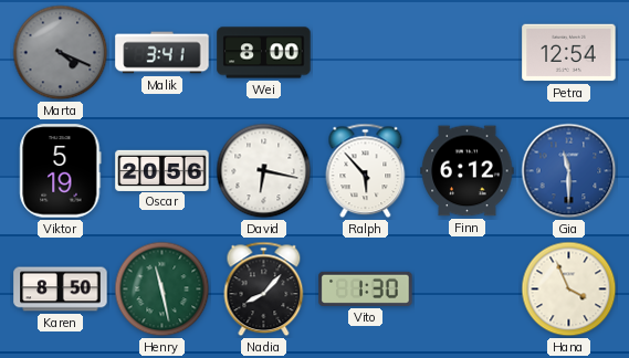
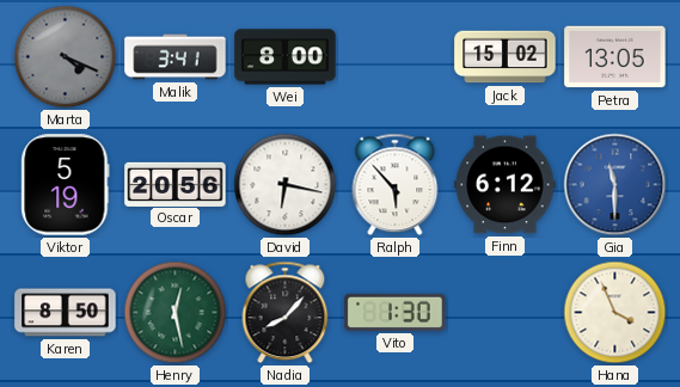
Jack: none -> 15:02 (506, 57)
Petra: 12:54 -> 13:05 (615, 57)
Henry: 11:28 -> 12:28 (176, 313)
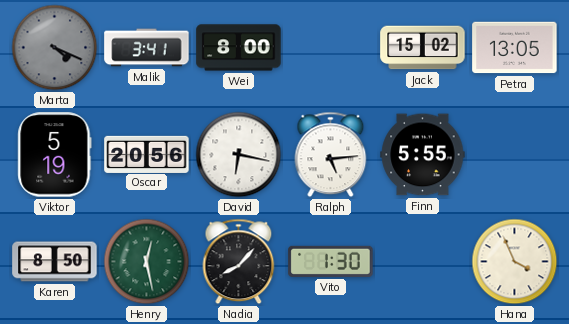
Ralph: 5:53 -> 5:14 (331, 155)
Finn: 6:12 -> 5:55 (423, 155)
Gia: 11:30 -> none (615, 185)
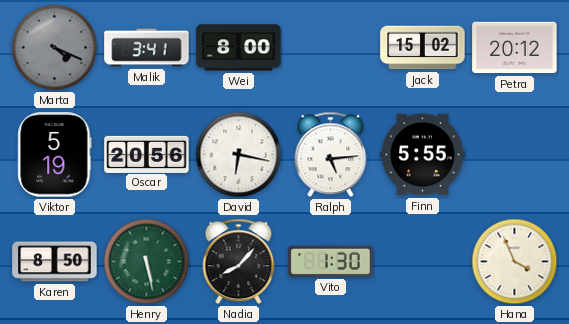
Petra: 13:05 -> 20:12 (515, 48)
Henry: 12:28 -> 5:28 (147, 262)
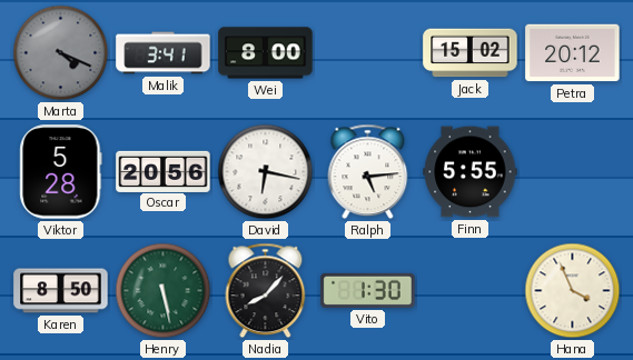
Viktor: 5:19 -> 5:28 (61, 172)
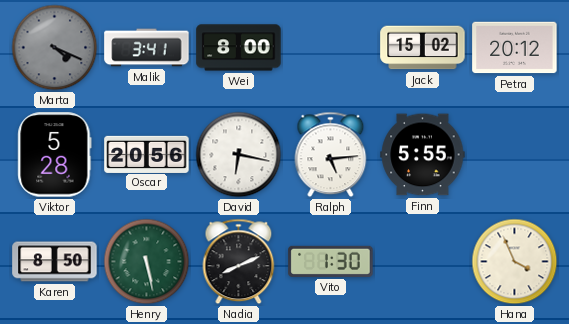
Nadia: 8:07 -> 8:11 (239, 262)
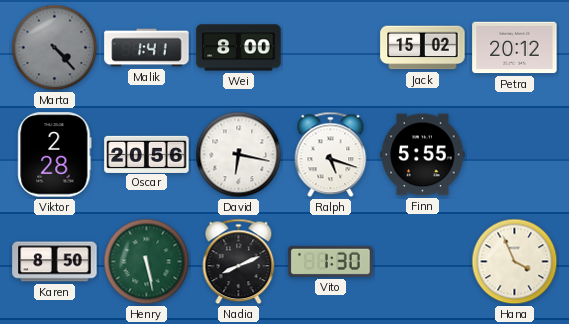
Marta: 4:19 -> 4:23 (55, 48)
Malik: 3:41 -> 1:41 (147, 48)
Viktor: 5:28 -> 2:28 (55, 155)
Ralph: 5:14 -> 5:18 (331, 155)
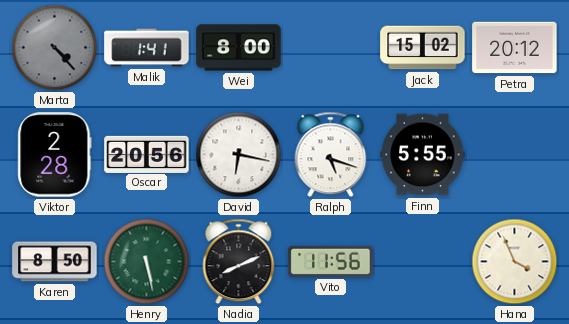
Vito: 1:30 -> 11:56 (331, 261)
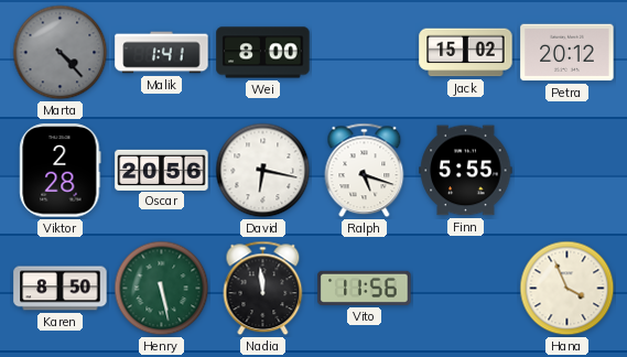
Nadia: 8:11 -> 11:59 (263, 289)
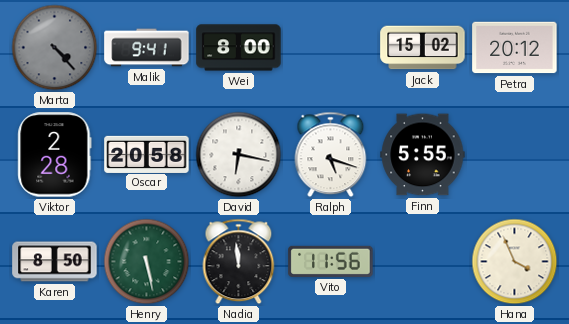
Malik: 1:41 -> 9:41 (147, 48)
Oscar: 20:56 -> 20:58 (147, 154)
